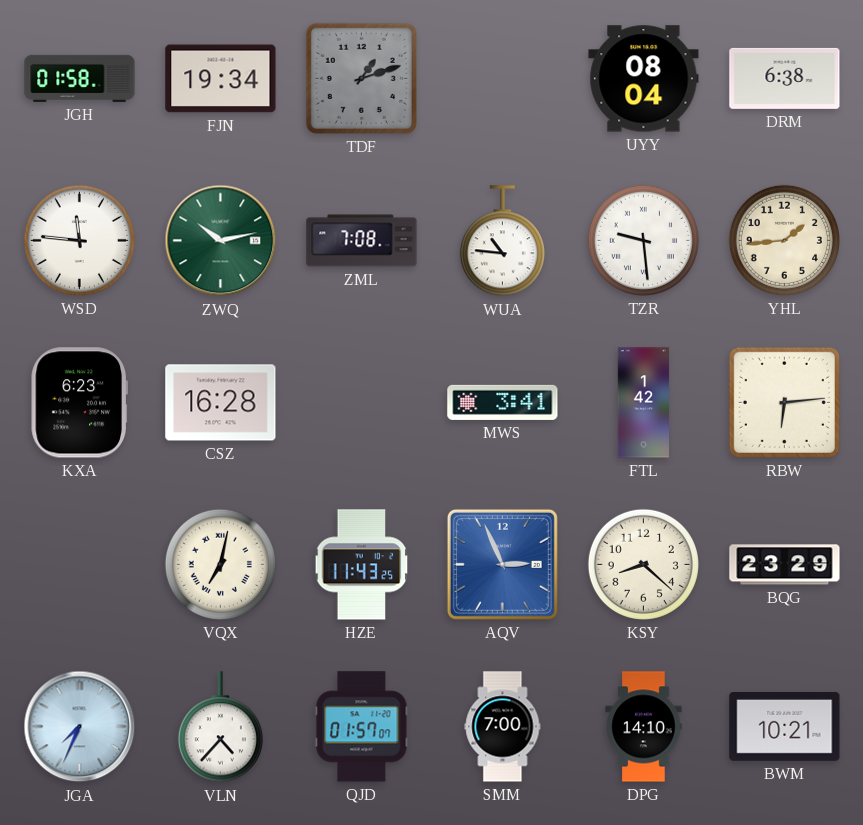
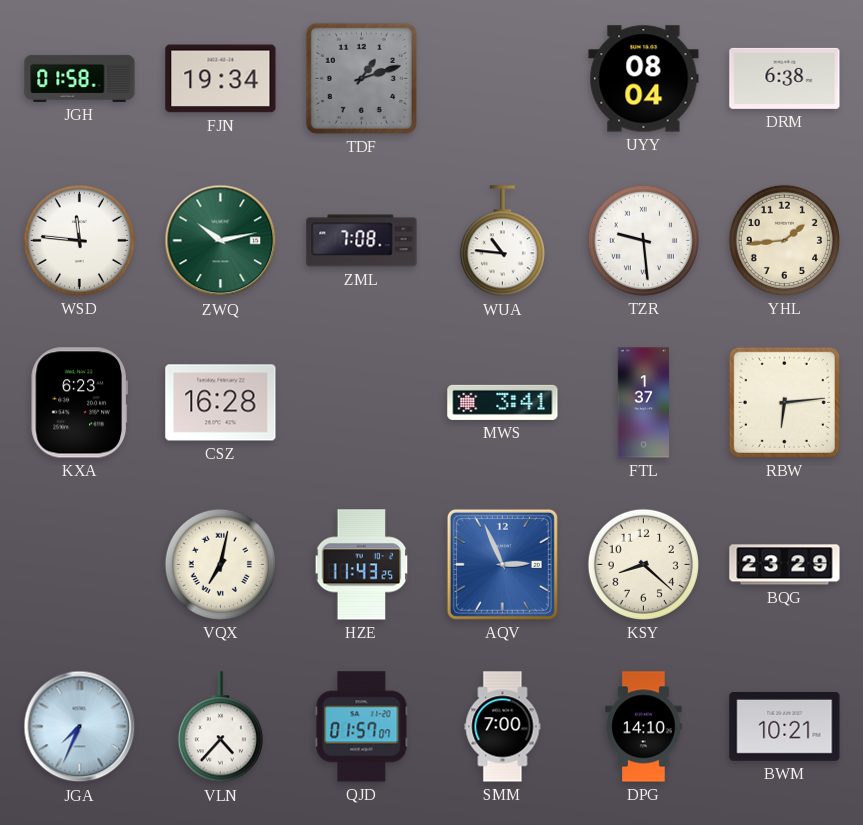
FTL: 1:42 -> 1:37 (644, 403)
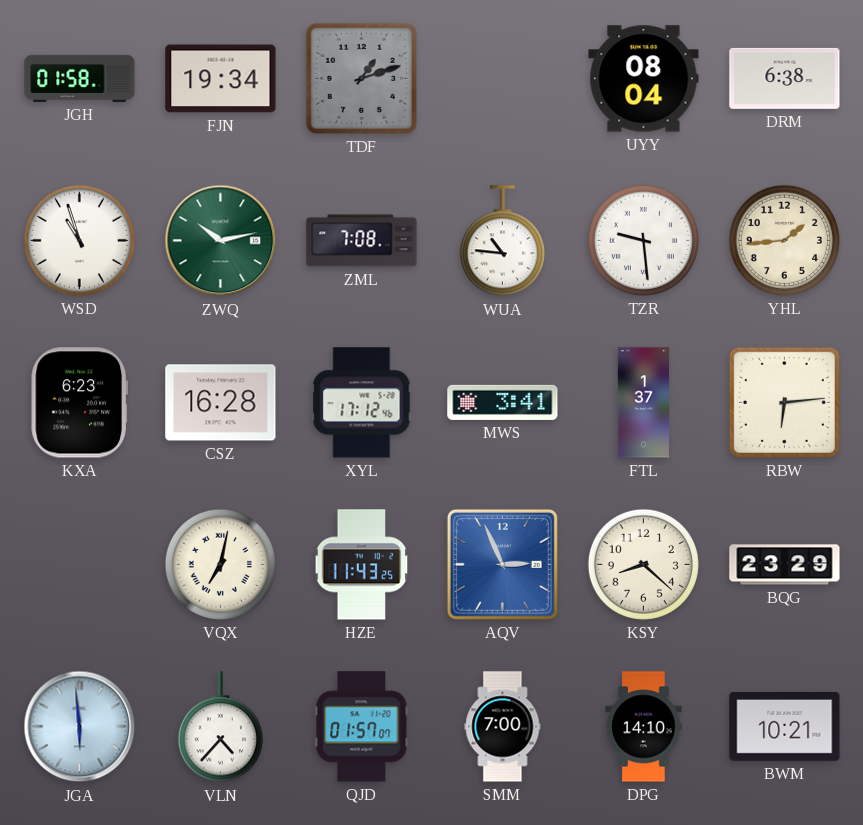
WSD: 11:46 -> 10:57 (79, 240)
XYL: none -> 17:12 (362, 403)
JGA: 7:34 -> 5:59 (80, 727)
